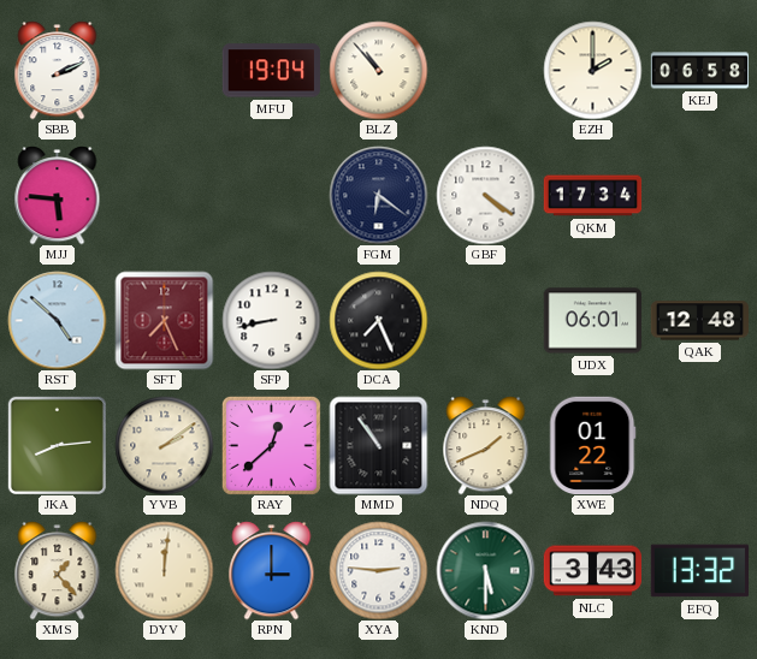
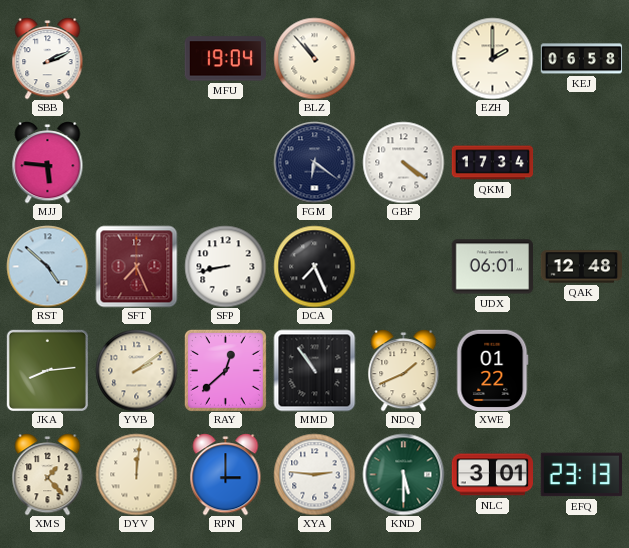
NLC: 3:43 -> 3:01 (492, 475)
EFQ: 13:32 -> 23:13 (581, 475)
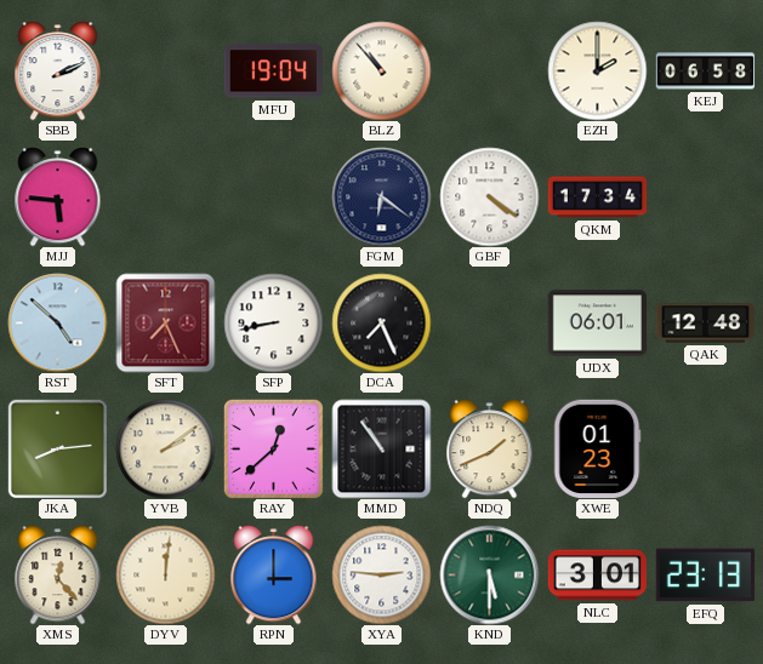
XWE: 01:22 -> 01:23 (598, 448)
XMS: 1:23 -> 12:23 (58, 574)
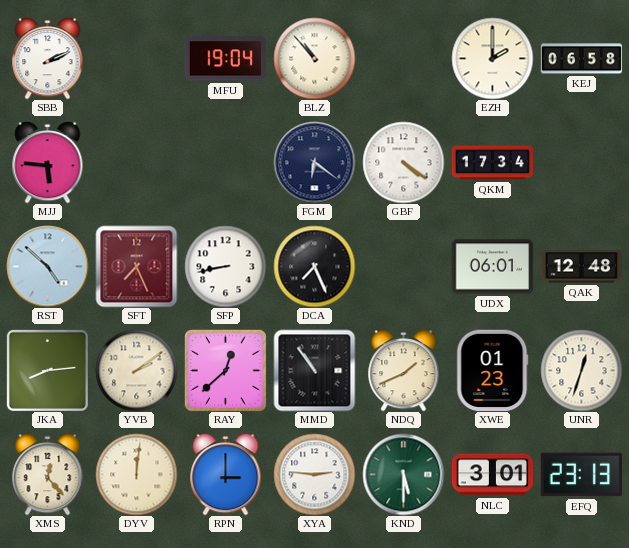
UNR: none -> 12:33 (581, 370)
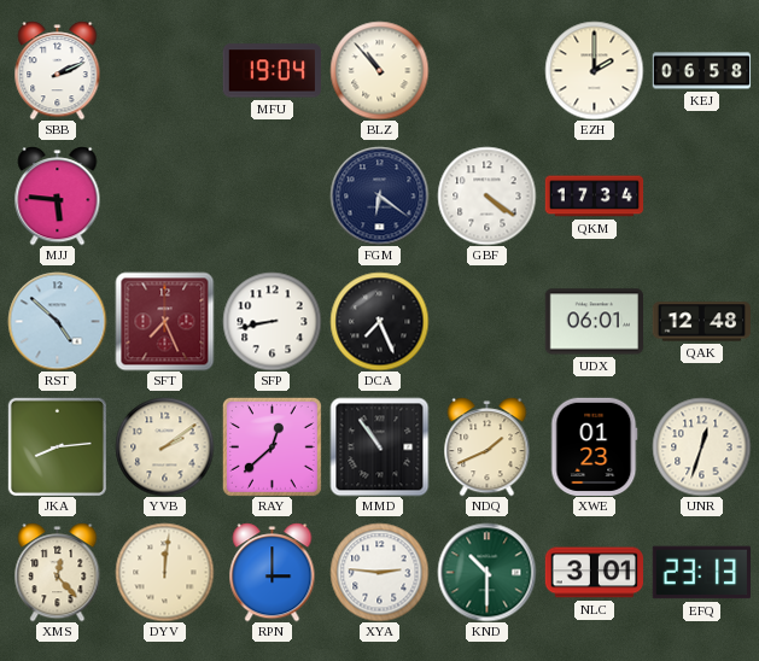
KND: 5:30 -> 10:30 (486, 572)
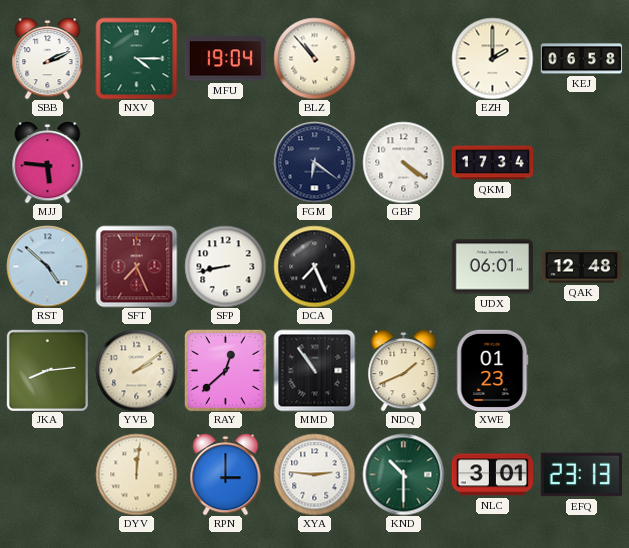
NXV: none -> 4:15 (136, 58)
UNR: 12:33 -> none (701, 446)
XMS: 12:23 -> none (58, 572)
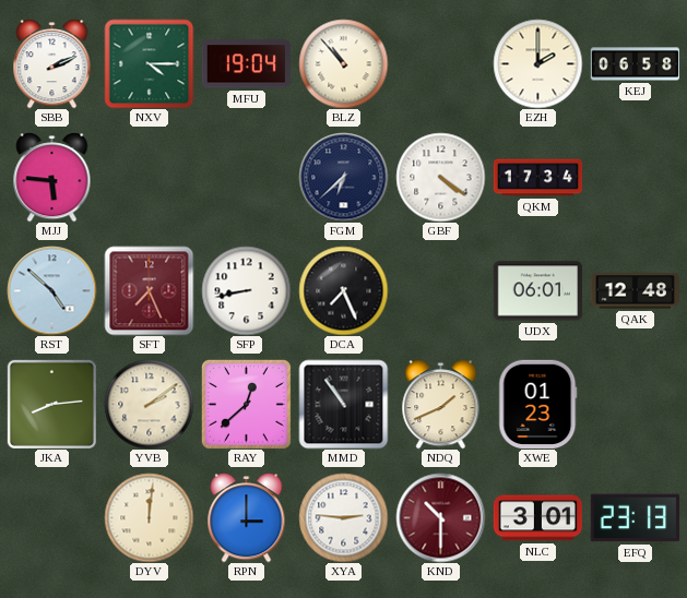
FGM: 6:21 -> 6:38 (343, 177)
KND dial: green -> burgundy (440, 517)
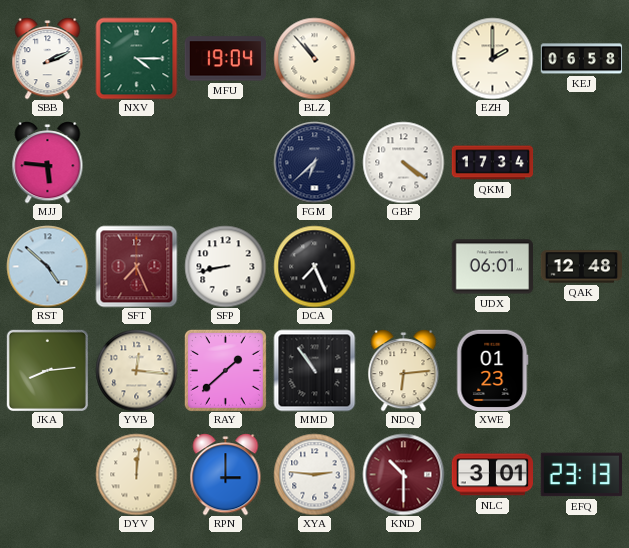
YVB: 2:09 -> 12:16 (136, 370)
RAY: 12:38 -> 1:38 (225, 370)
NDQ: 1:41 -> 6:14 (404, 370)
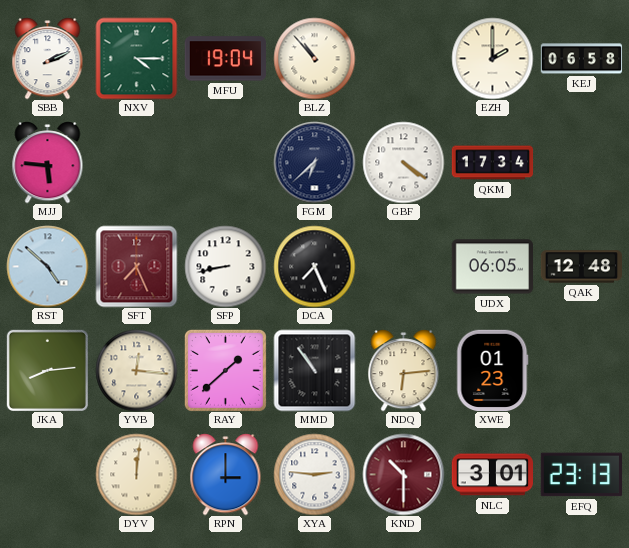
UDX: 06:01 -> 06:05 (492, 267)
